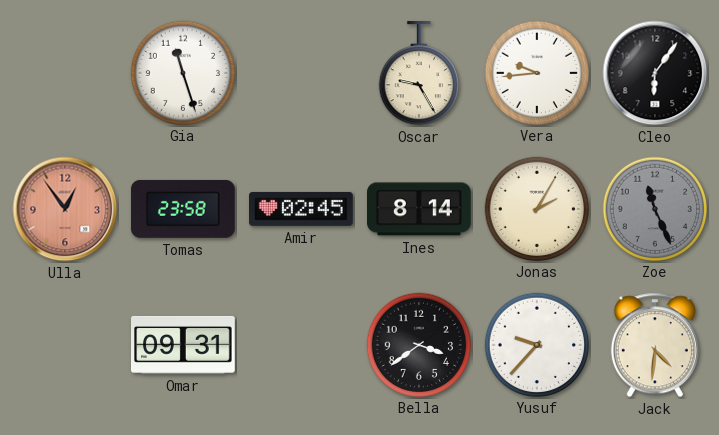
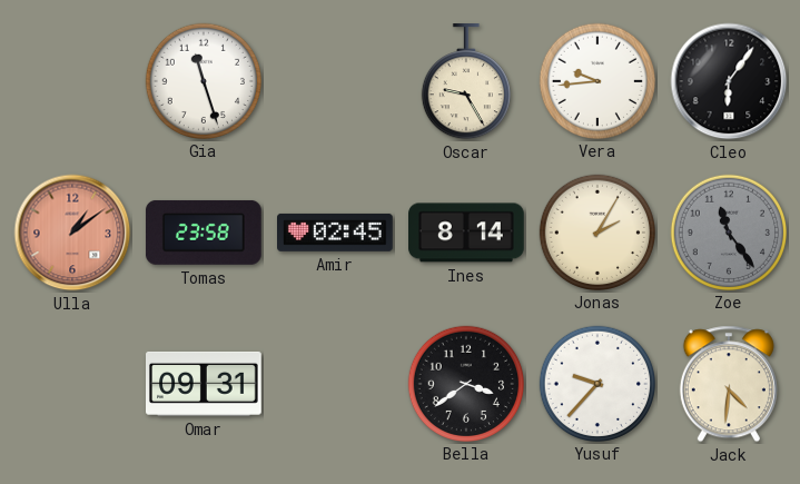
Ulla: 12:54 -> 1:09 (72, 233)
Zoe: 11:26 -> 11:24 (728, 231)
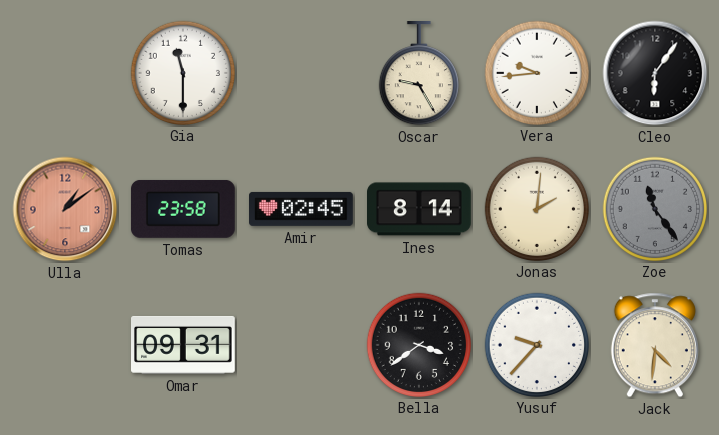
Gia: 11:27 -> 11:30 (182, 72)
Jonas: 2:05 -> 2:01 (536, 208)
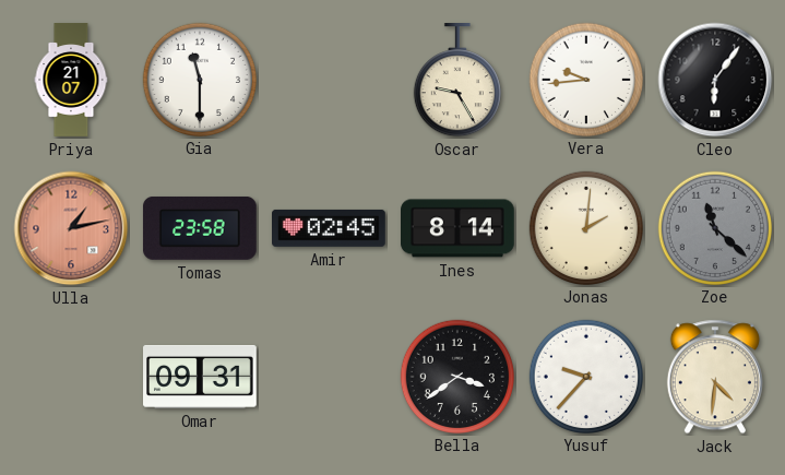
Priya: none -> 21:07 (71, 80)
Ulla: 1:09 -> 1:13 (71, 228)
Zoe: 11:24 -> 11:22 (714, 227)
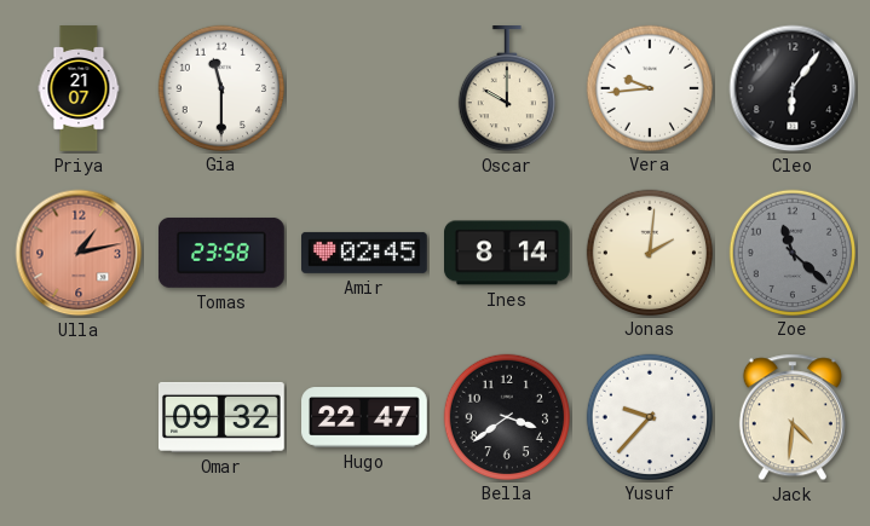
Oscar: 9:25 -> 10:00 (507, 89)
Omar: 09:31 -> 09:32 (223, 417)
Hugo: none -> 22:47 (364, 417)
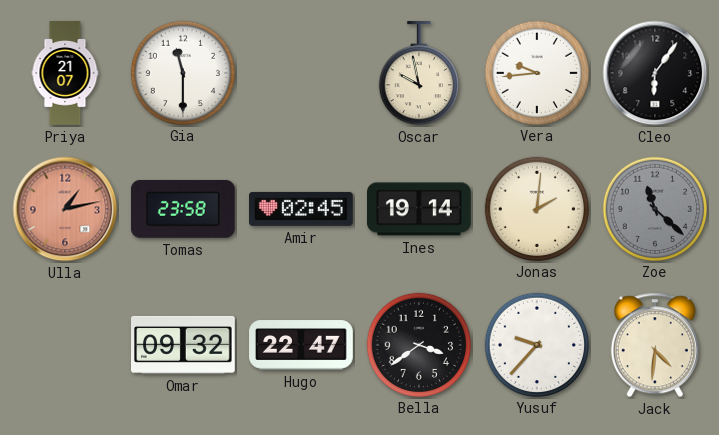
Oscar: 10:00 -> 9:58 (419, 74)
Ines: 8:14 -> 19:14 (420, 209)
